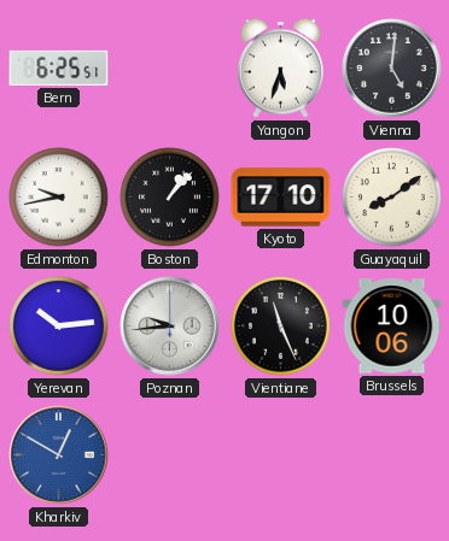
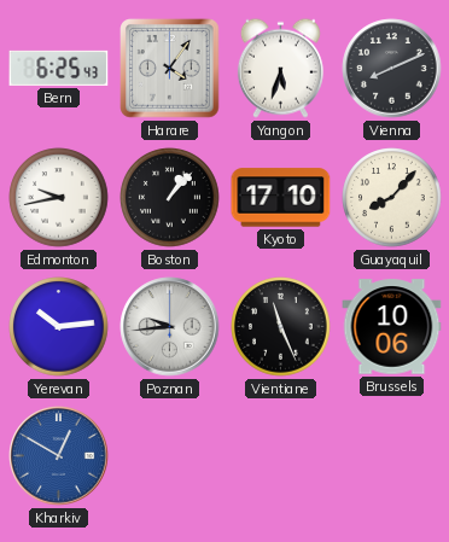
Bern: 6:25:51 -> 6:25:43 (59, 68)
Harare: none -> 4:06 (170, 69)
Vienna: 5:01 -> 8:11 (392, 69)
Guayaquil: 8:09 -> 8:07 (392, 198)
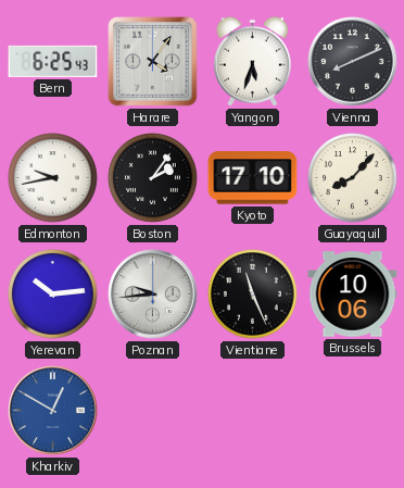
Boston: 1:07 -> 2:06 (153, 178)
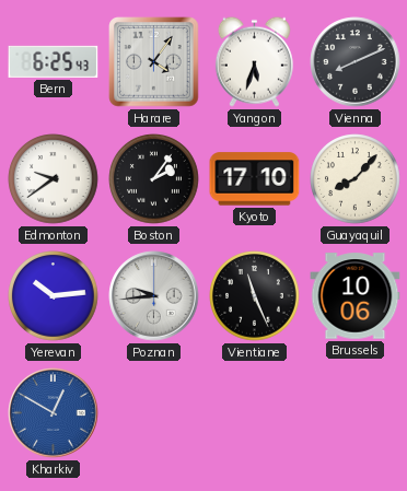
Edmonton: 9:43 -> 9:39 (54, 179)
